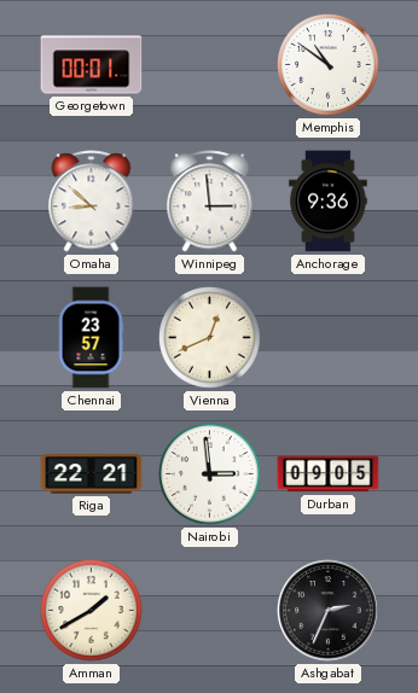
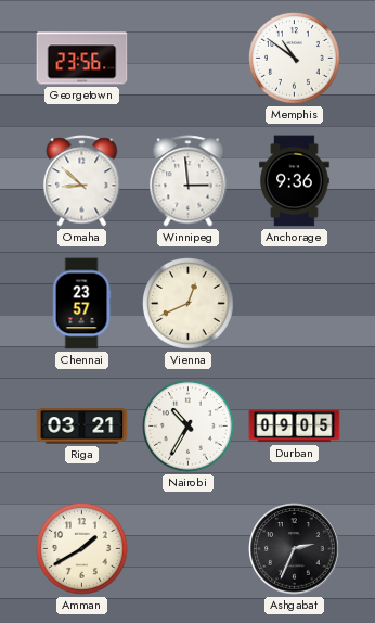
Georgetown: 00:01 -> 23:56 (82, 59)
Riga: 22:21 -> 03:21 (82, 427)
Nairobi: 2:59 -> 10:35 (189, 427)
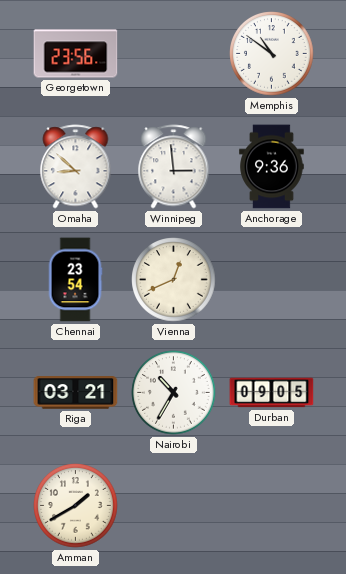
Chennai: 23:57 -> 23:54 (75, 280)
Ashgabat: 2:34 -> none (295, 549)
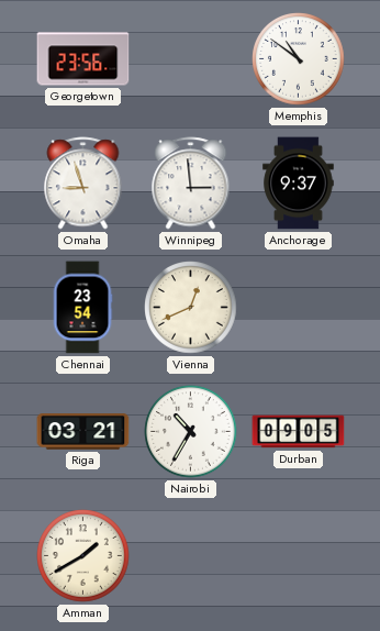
Omaha: 8:52 -> 8:57 (83, 184)
Anchorage: 9:36 -> 9:37 (299, 184)
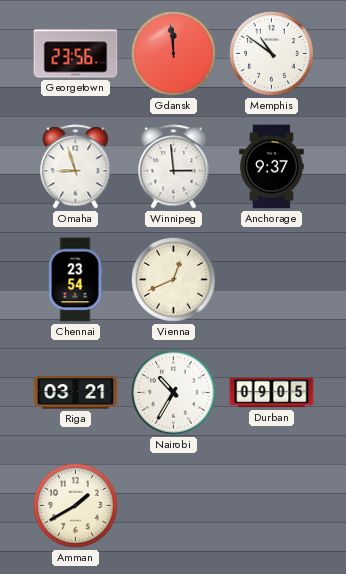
Gdansk: none -> 11:59 (174, 54)
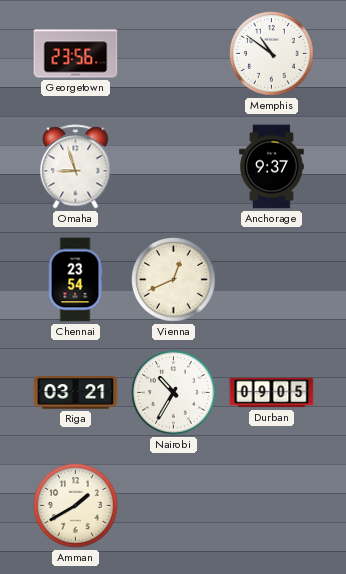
Gdansk: 11:59 -> none (174, 54)
Winnipeg: 2:59 -> none (174, 167)
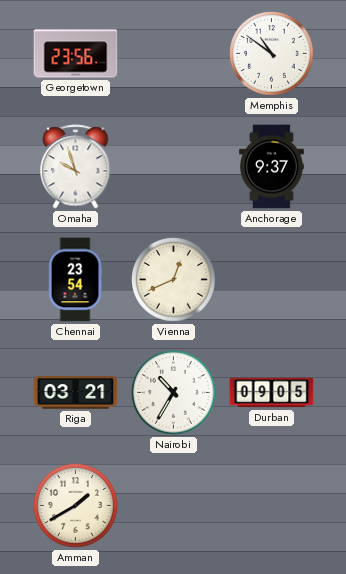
Omaha: 8:57 -> 9:57 (76, 167)
